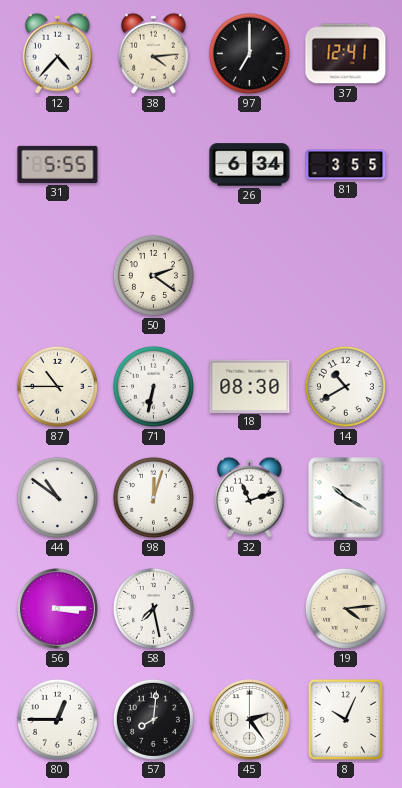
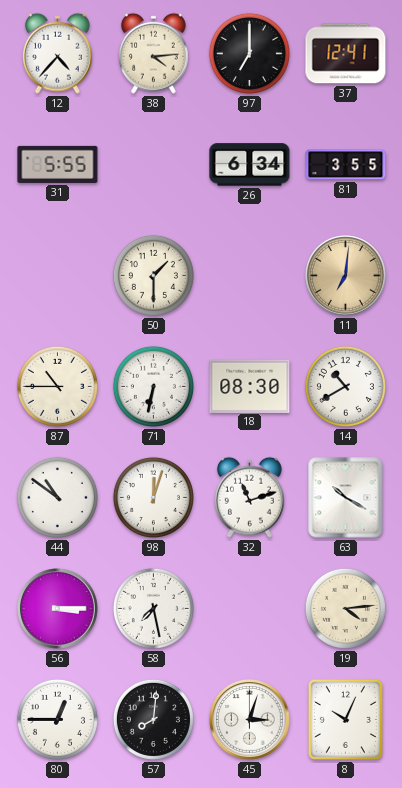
50: 2:21 -> 1:30 (153, 275)
11: none -> 7:01 (346, 276)
45: 2:24 -> 3:03 (250, 720)
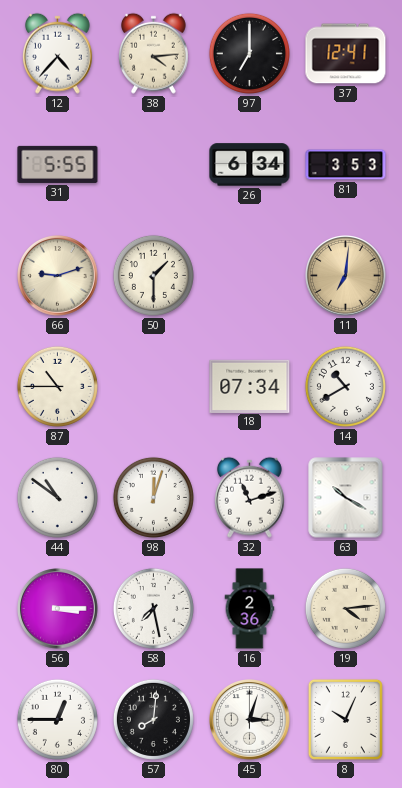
81: 3:55 -> 3:53 (346, 165)
66: none -> 9:12 (58, 276)
71: 6:32 -> none (153, 386)
18: 08:30 -> 07:34 (250, 386)
16: none -> 2:36 (250, 609)
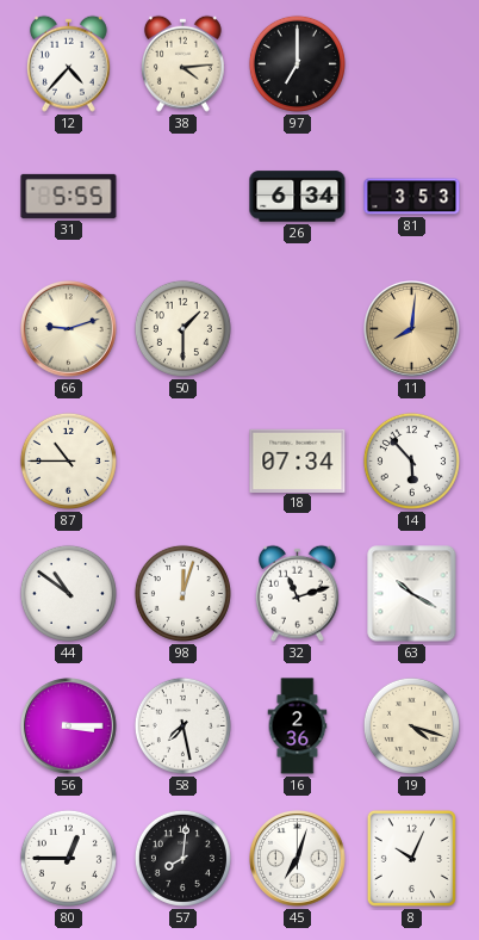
37: 12:41 -> none (346, 54)
11: 7:01 -> 8:01 (412, 329)
14: 10:40 -> 5:53 (411, 460)
19: 4:14 -> 4:18 (411, 725)
45: 3:03 -> 7:03 (298, 859)
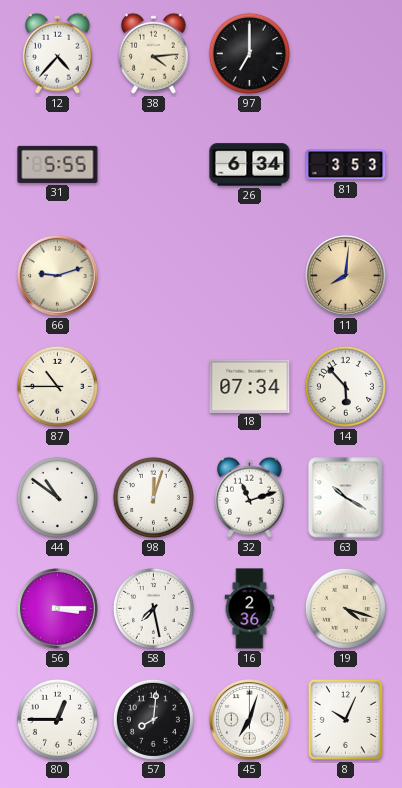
50: 1:30 -> none (182, 328)
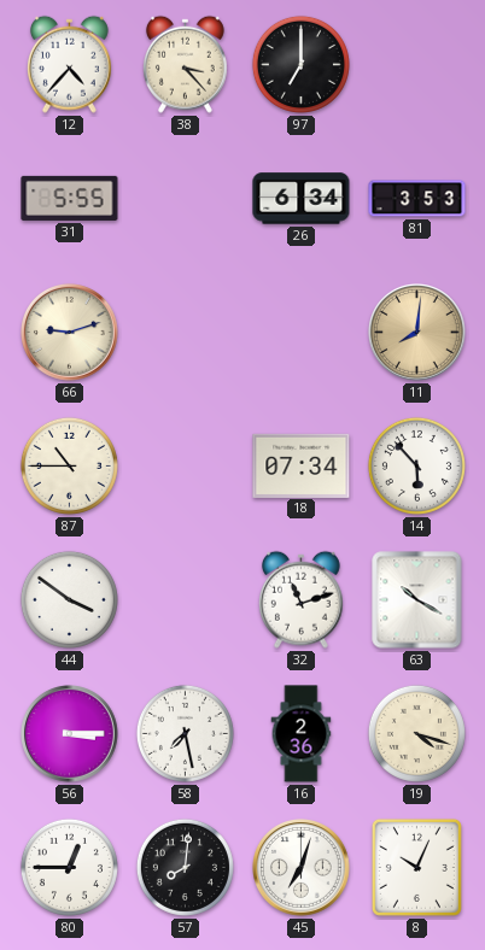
38: 4:14 -> 3:23 (185, 64)
44: 10:51 -> 3:51 (69, 599)
98: 12:03 -> none (153, 497)
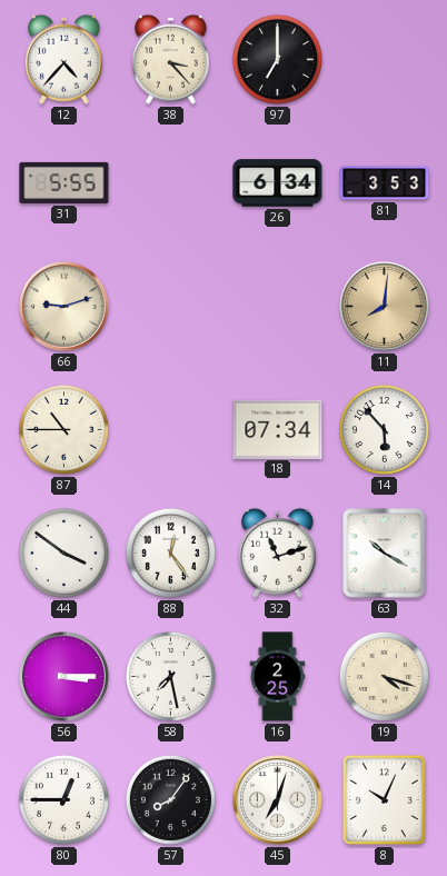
88: none -> 12:24 (170, 553)
16: 2:36 -> 2:25 (278, 677)
57: 8:01 -> 8:06 (170, 799)
